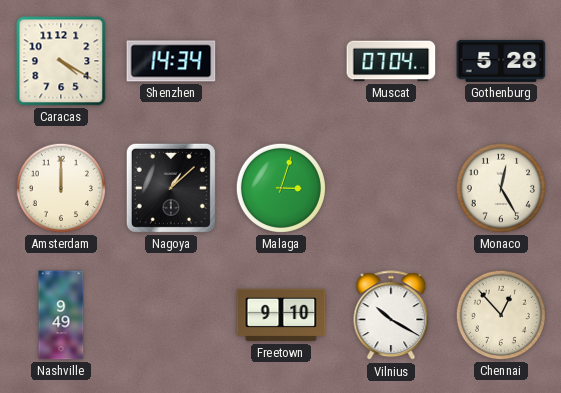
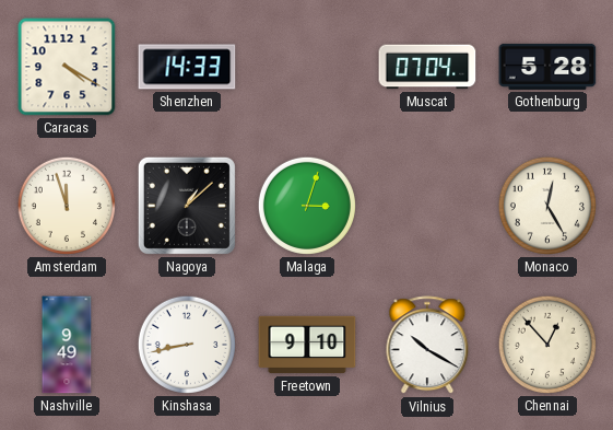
Shenzhen: 14:34 -> 14:33 (187, 67)
Amsterdam: 12:00 -> 11:57 (67, 206)
Kinshasa: none -> 8:43 (187, 345)
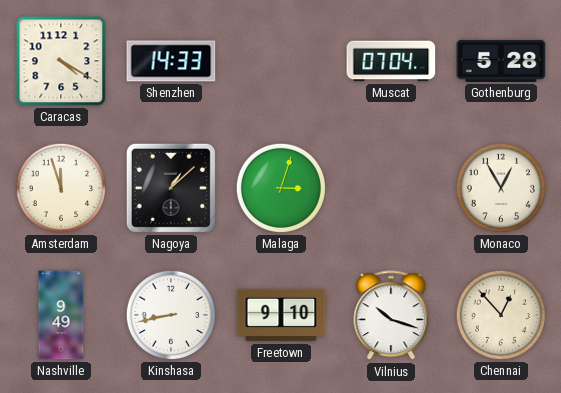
Monaco: 12:25 -> 12:55 (501, 188)
Vilnius: 10:20 -> 10:18 (391, 316)
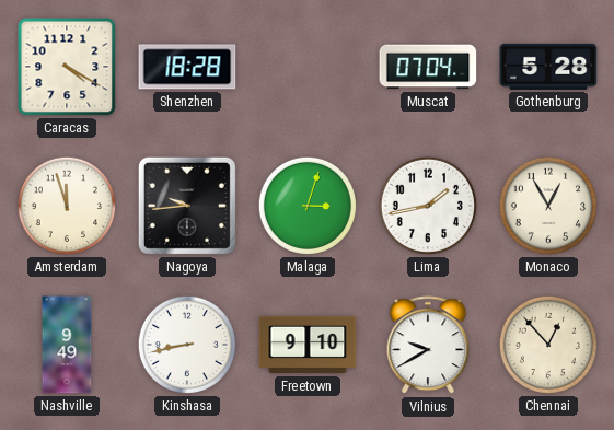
Shenzhen: 14:33 -> 18:28 (187, 67)
Nagoya: 1:08 -> 9:44 (187, 206)
Lima: none -> 1:43 (428, 206)
Vilnius: 10:18 -> 9:40 (428, 346)
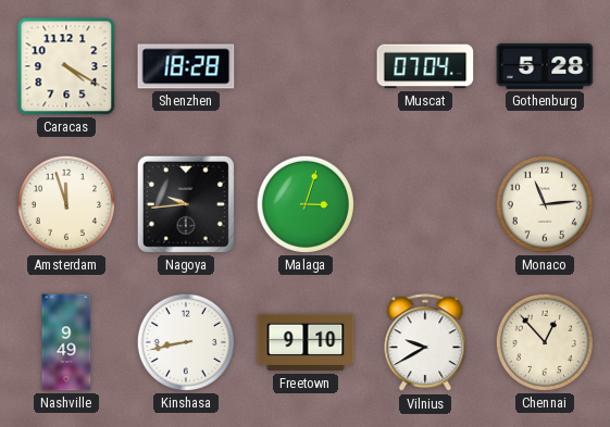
Lima: 1:43 -> none (428, 206)
Monaco: 12:55 -> 11:14 (545, 204)
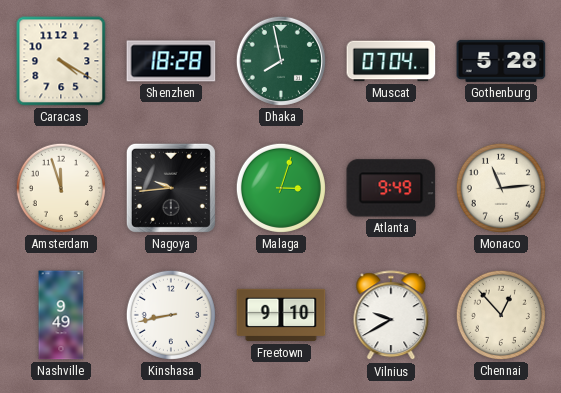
Dhaka: none -> 7:58 (281, 61)
Atlanta: none -> 9:49 (391, 188)
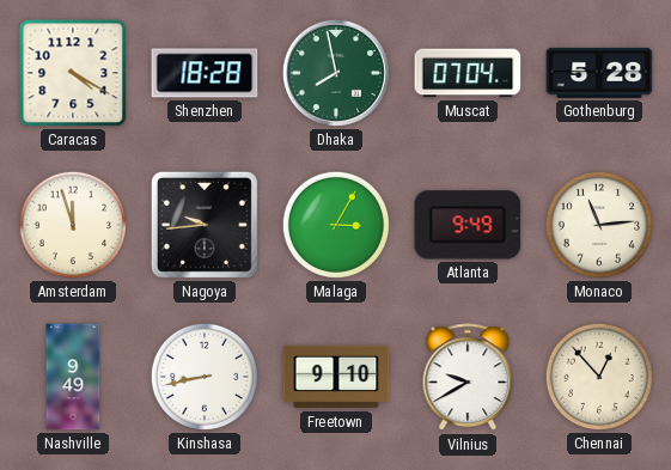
Malaga: 3:03 -> 3:05 (336, 225)
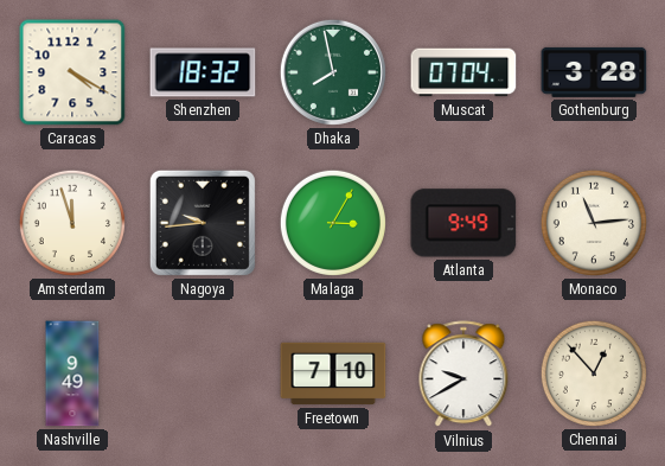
Shenzhen: 18:28 -> 18:32 (203, 72)
Gothenburg: 5:28 -> 3:28 (594, 72)
Kinshasa: 8:43 -> none (205, 377)
Freetown: 9:10 -> 7:10 (333, 374)
